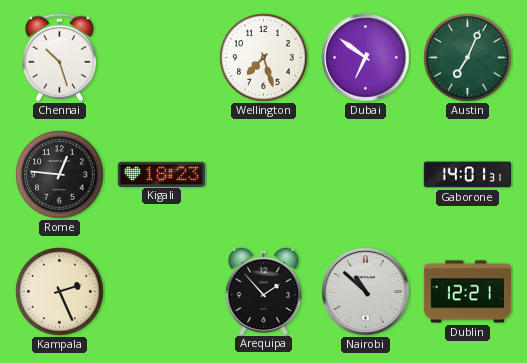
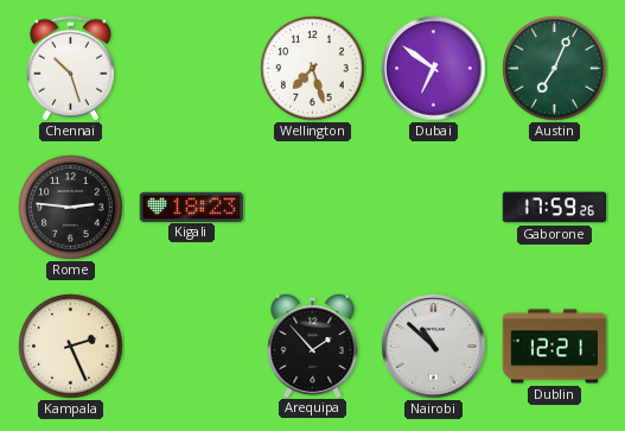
Rome: 12:46 -> 2:46 (71, 208)
Gaborone: 14:01 -> 17:59 (554, 208)
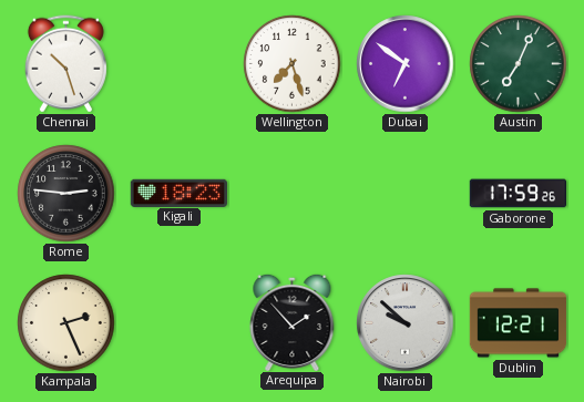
Nairobi: 10:52 -> 9:52 (406, 323)
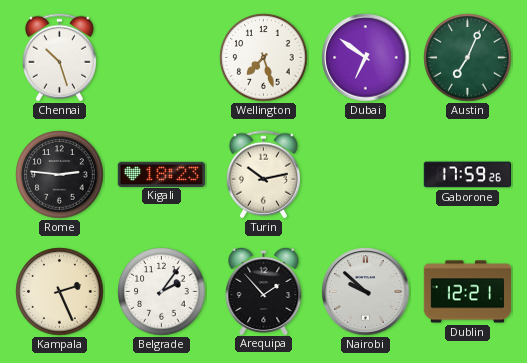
Turin: none -> 10:13 (263, 175)
Belgrade: none -> 2:06 (162, 292)
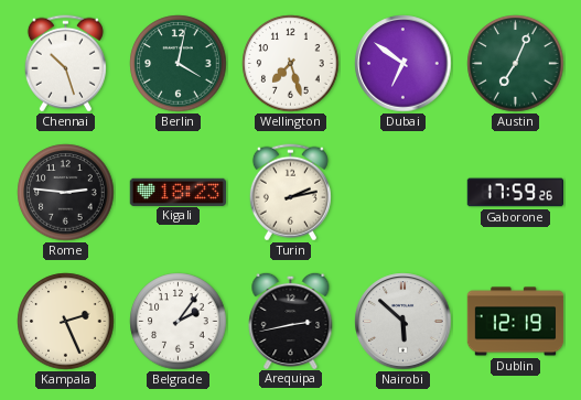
Berlin: none -> 4:02 (179, 64)
Turin: 10:13 -> 2:13 (290, 193)
Arequipa: 1:53 -> 2:43 (291, 320)
Nairobi: 9:52 -> 5:52 (404, 322)
Dublin: 12:21 -> 12:19 (516, 322)
